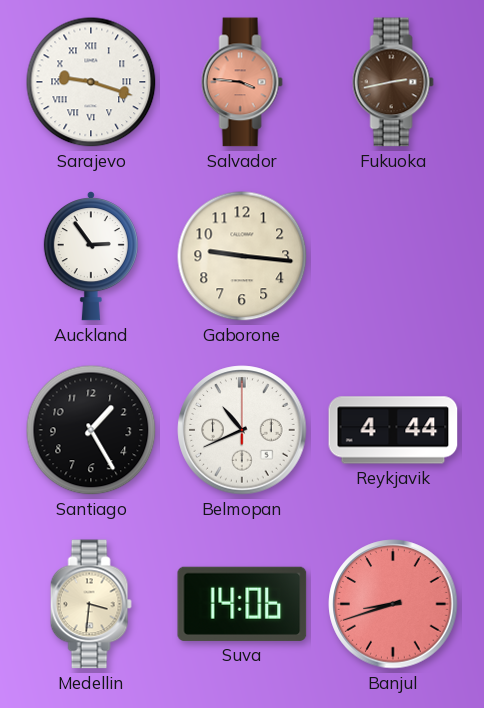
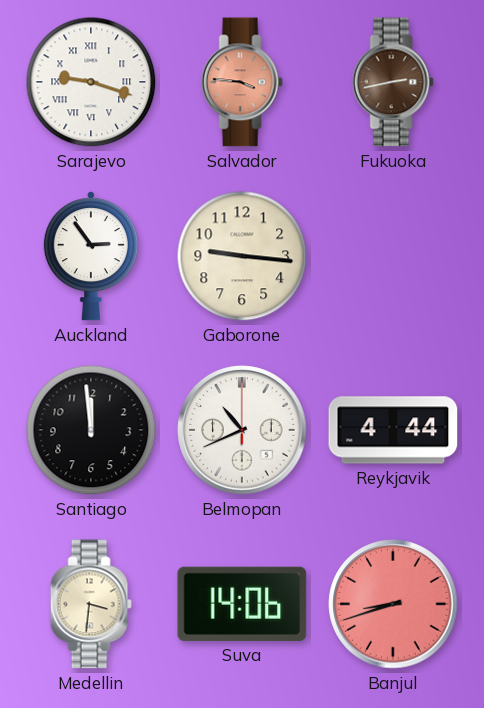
Santiago: 1:25 -> 11:59 (91, 430)
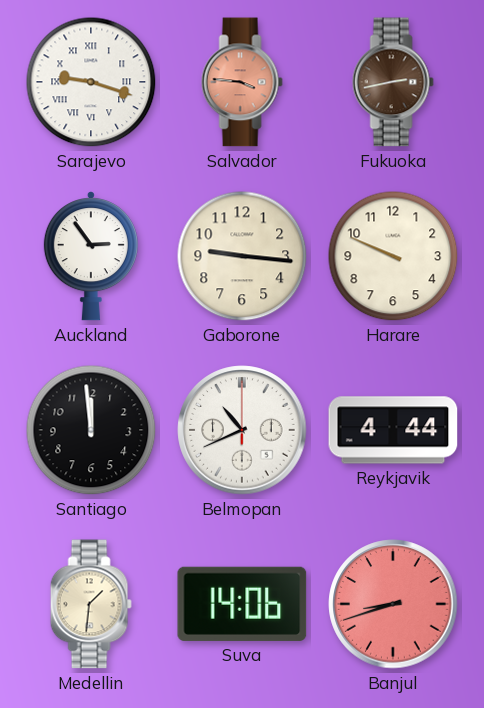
Harare: none -> 9:49 (393, 256)
Medellin: 3:31 -> 1:31 (91, 604)
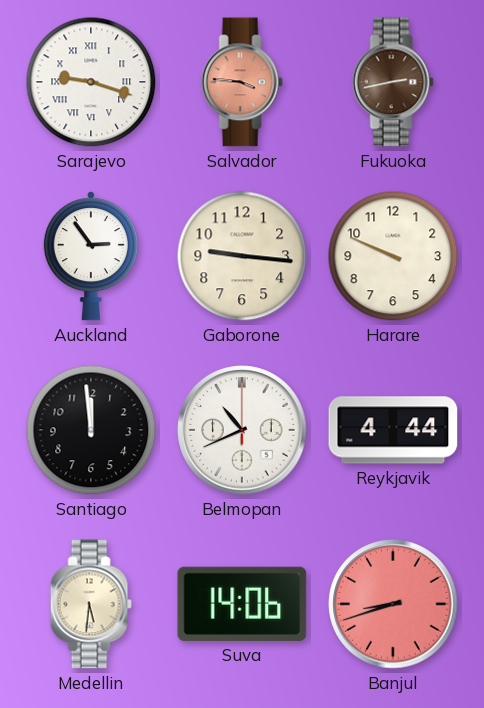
Medellin: 1:31 -> 5:31 (91, 604)
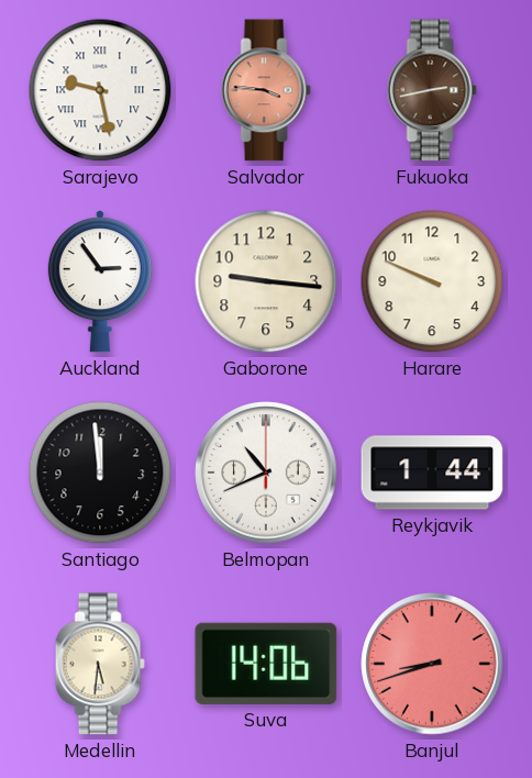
Sarajevo: 9:18 -> 9:28 (100, 90)
Reykjavik: 4:44 -> 1:44 (432, 473)
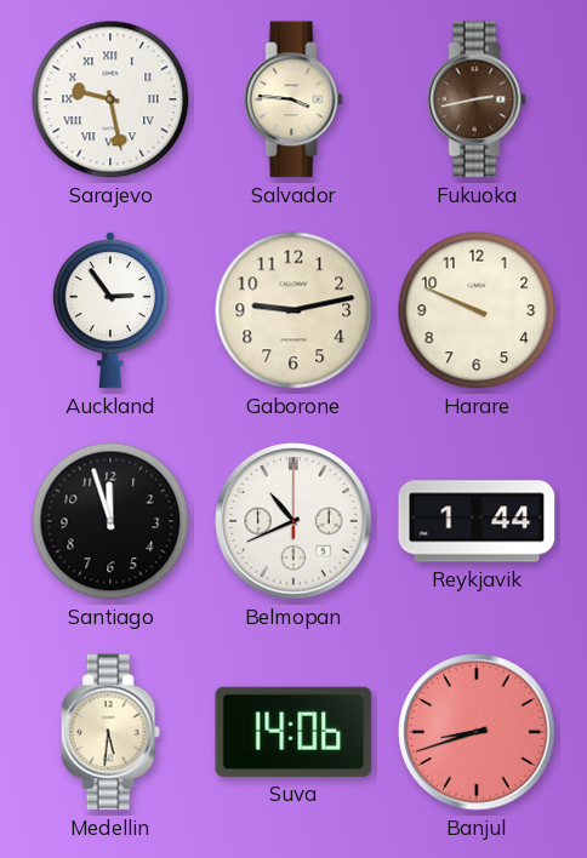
Salvador dial: salmon -> cream (293, 99)
Gaborone: 9:16 -> 9:13 (293, 310)
Santiago: 11:59 -> 11:57 (110, 521)
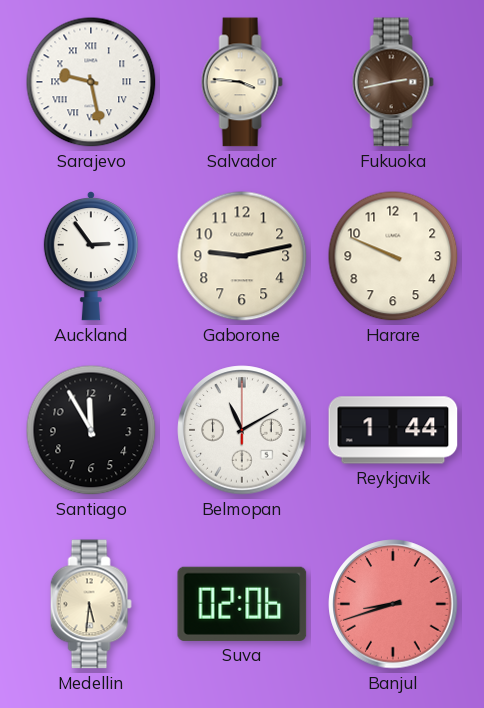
Santiago: 11:57 -> 11:55 (91, 430)
Belmopan: 10:41 -> 11:10 (242, 430)
Suva: 14:06 -> 02:06 (242, 604)
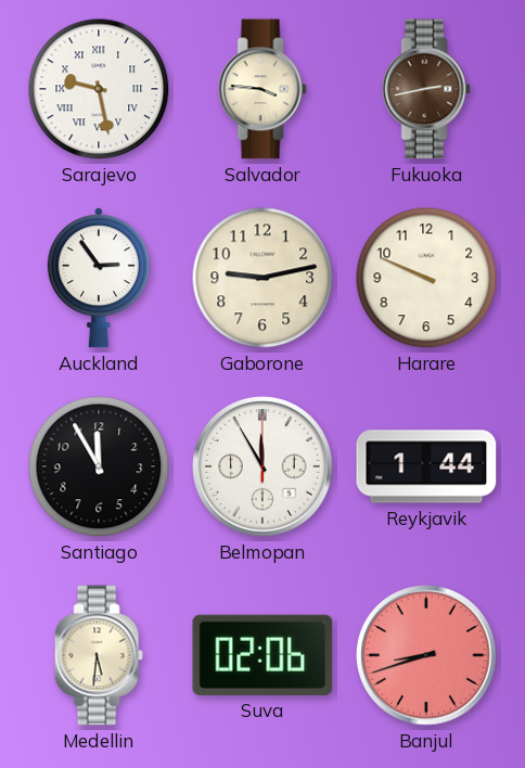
Belmopan: 11:10 -> 11:55 (262, 466)
